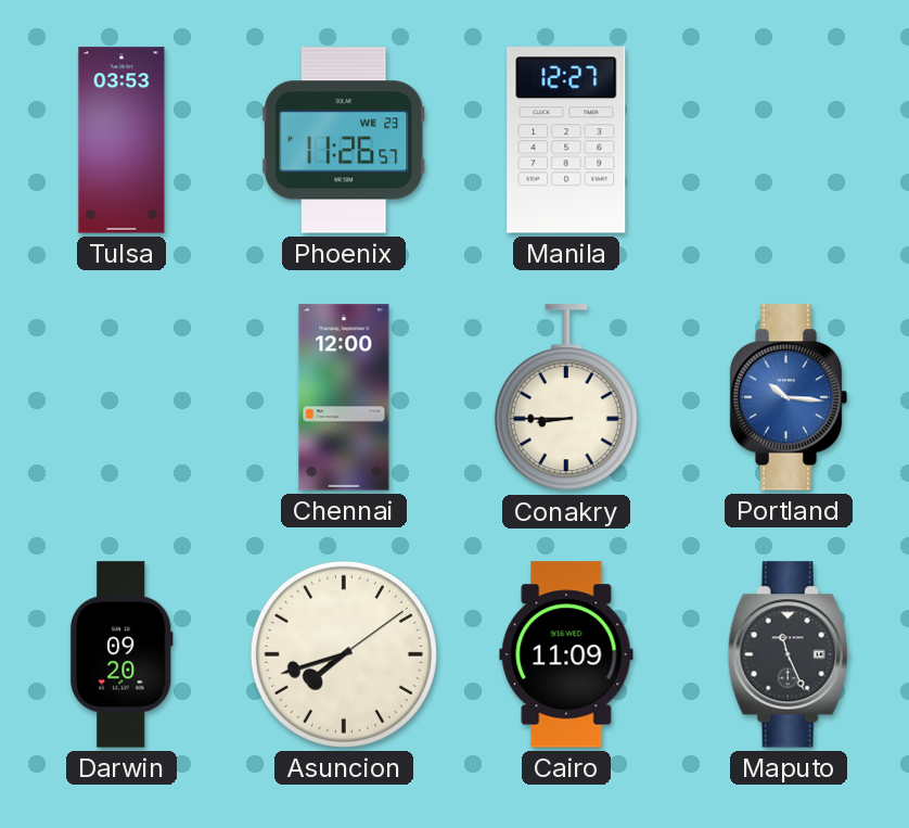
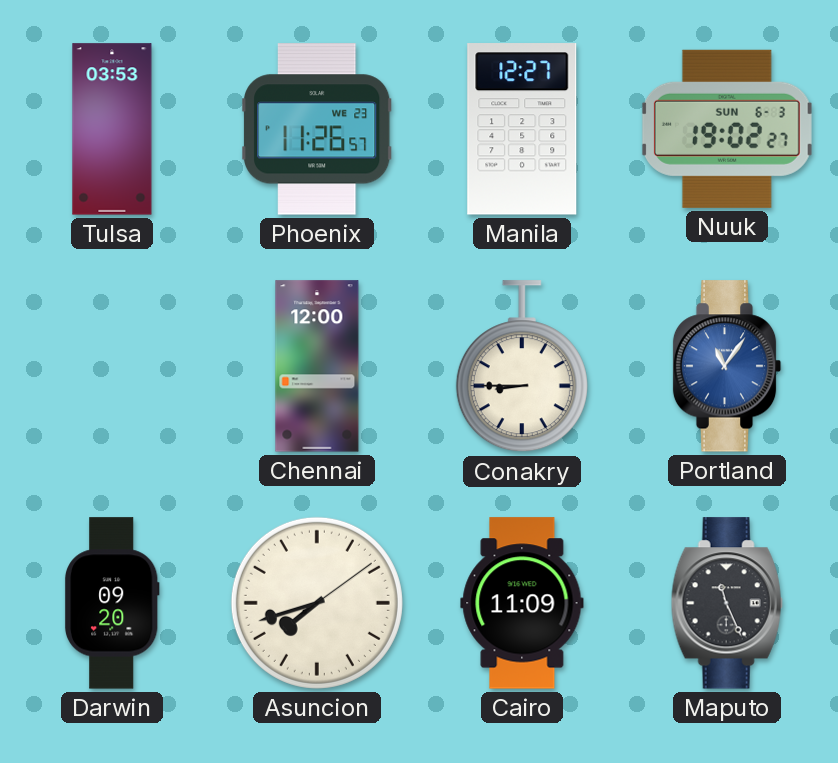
Nuuk: none -> 19:02 (727, 129)
Portland: 10:16 -> 11:06 (727, 366)
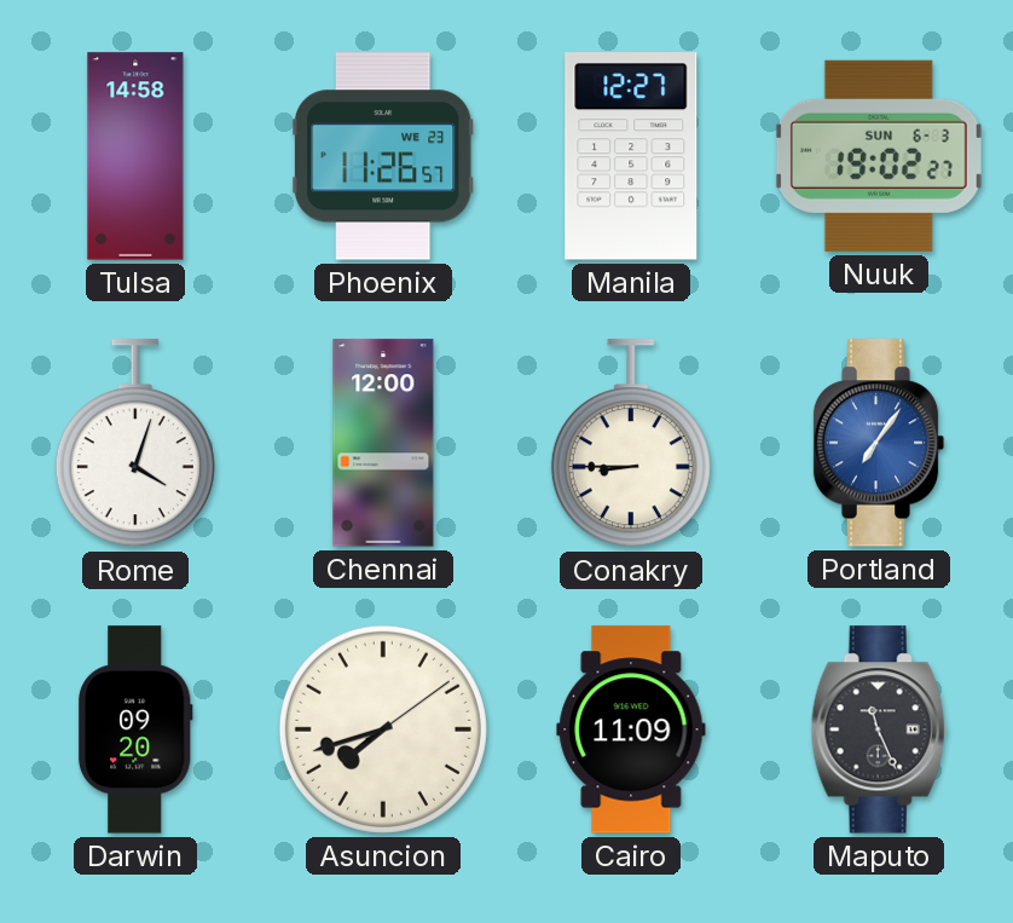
Tulsa: 03:53 -> 14:58 (135, 156)
Rome: none -> 4:03 (135, 444)
Portland: 11:06 -> 7:06 (879, 443)
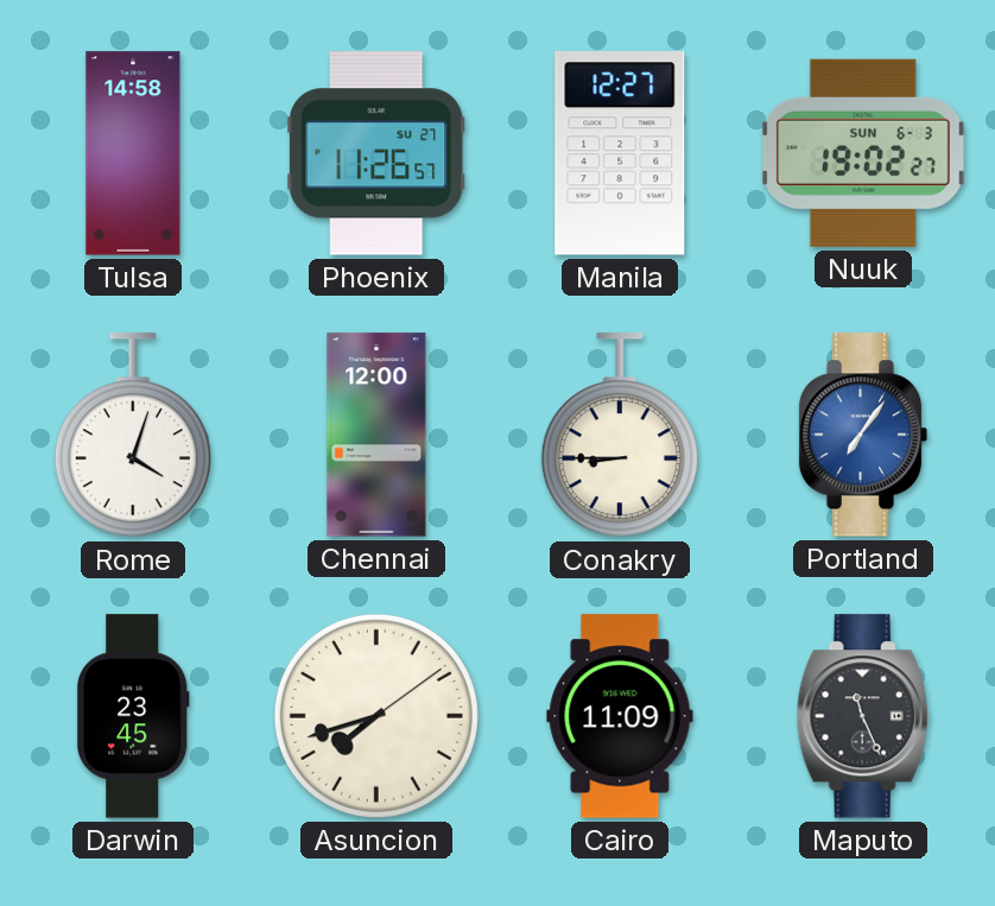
Phoenix date: WE 23 -> SU 27 (378, 153)
Darwin: 09:20 -> 23:45 (133, 716)
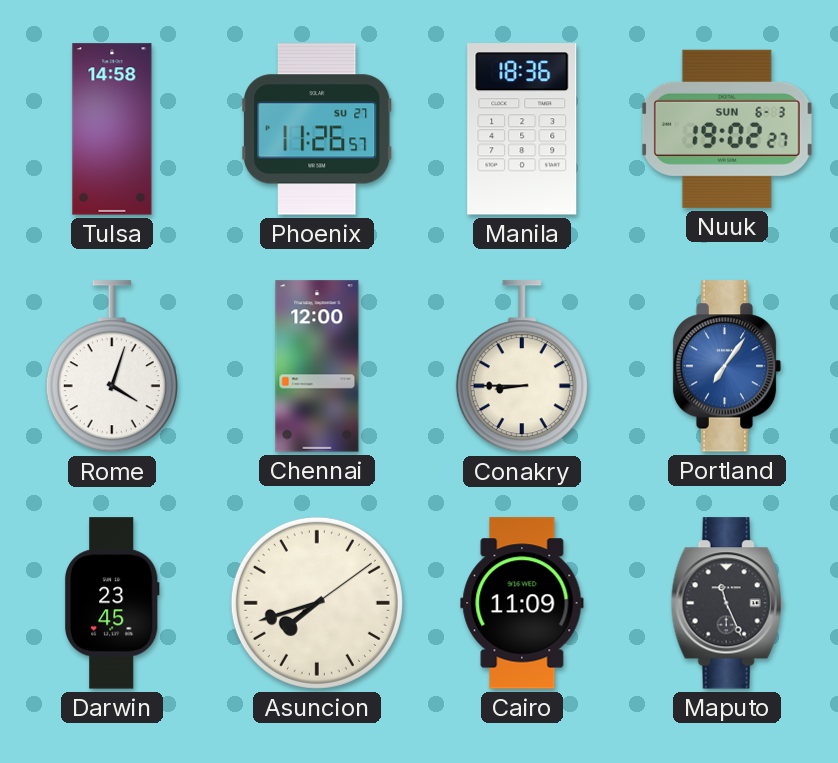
Manila: 12:27 -> 18:36 (522, 129)
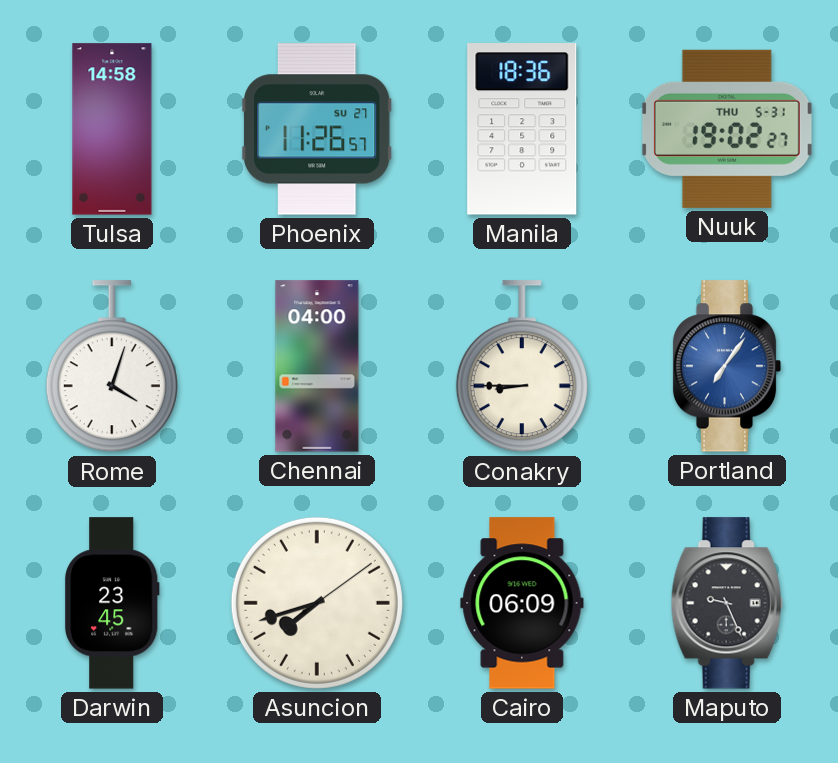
Nuuk date: SUN 6-3 -> THU 5-31 (727, 129)
Chennai: 12:00 -> 04:00 (317, 366)
Cairo: 11:09 -> 06:09 (522, 603)
Maputo: 11:26 -> 9:26 (727, 603)
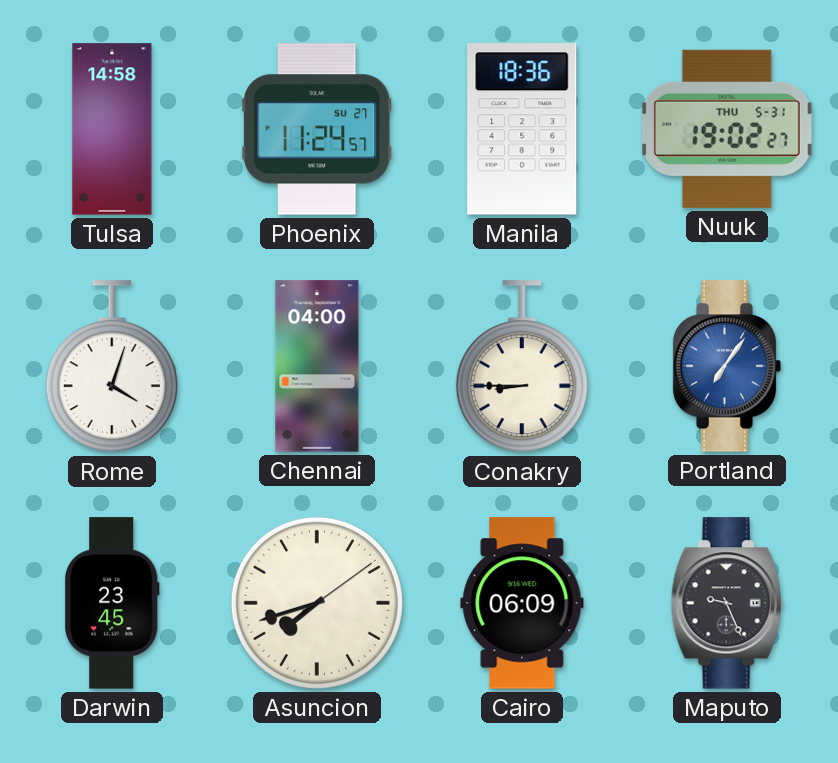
Phoenix: 11:26 -> 11:24 (318, 129)
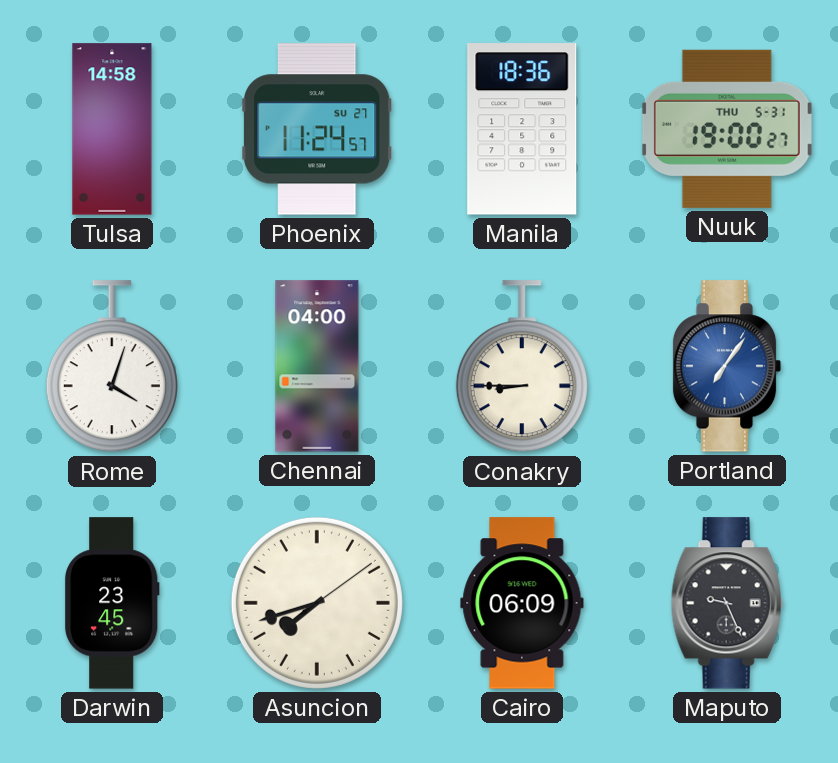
Nuuk: 19:02 -> 19:00 (727, 129)
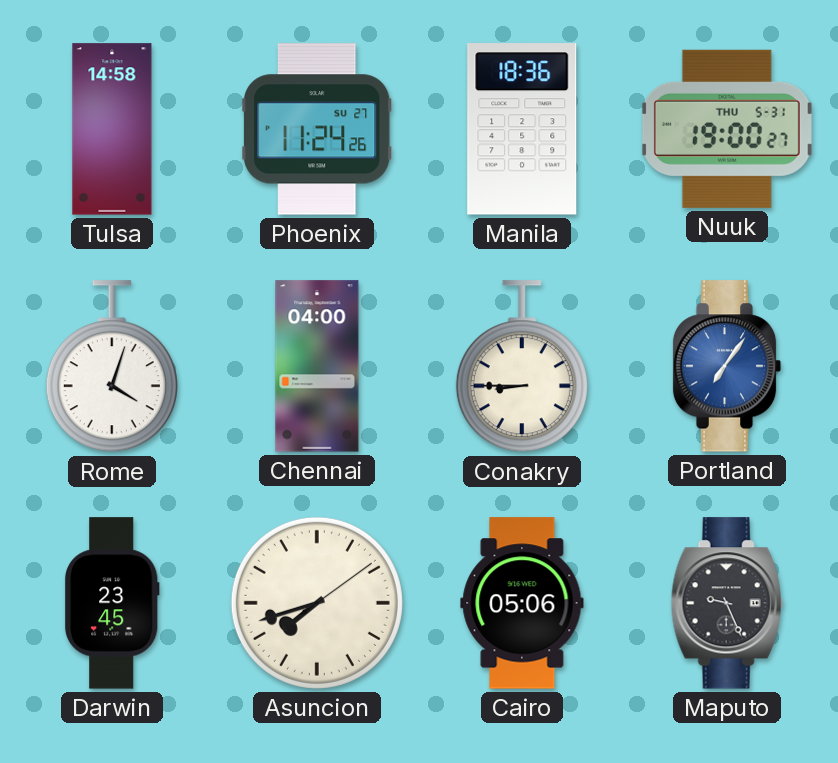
Phoenix: 11:24:57 -> 11:24:26 (318, 129)
Cairo: 06:09 -> 05:06 (522, 603)
